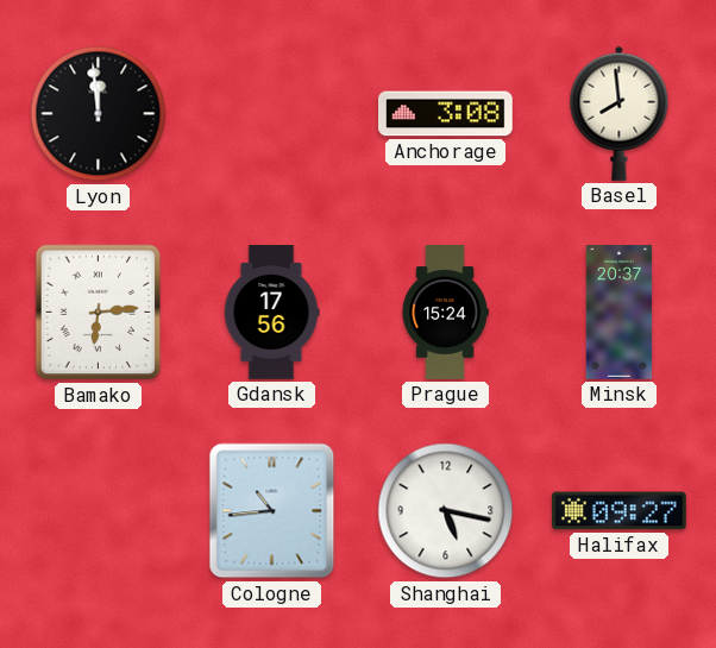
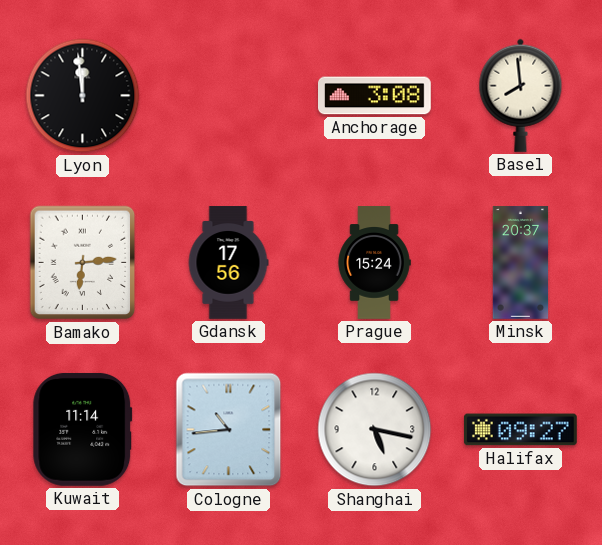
Kuwait: none -> 11:14 (83, 430)
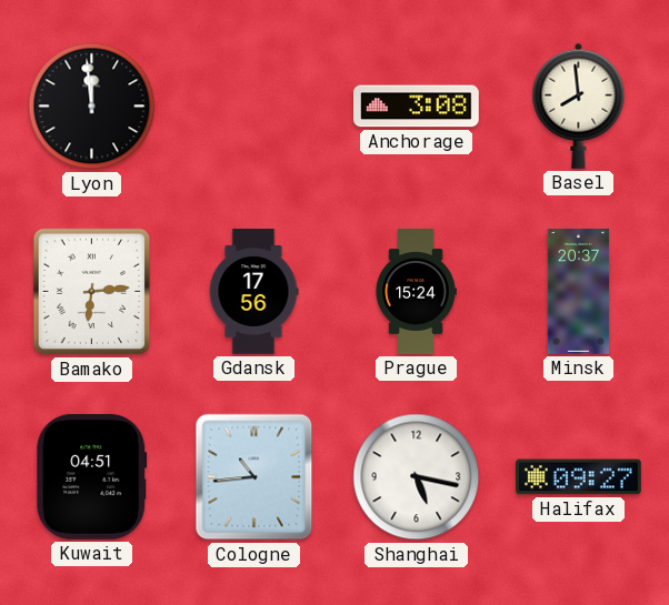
Kuwait: 11:14 -> 04:51 (92, 477)
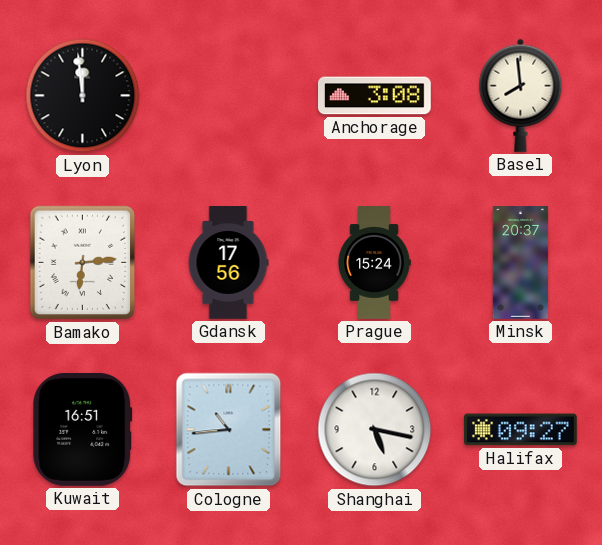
Kuwait: 04:51 -> 16:51 (83, 430)
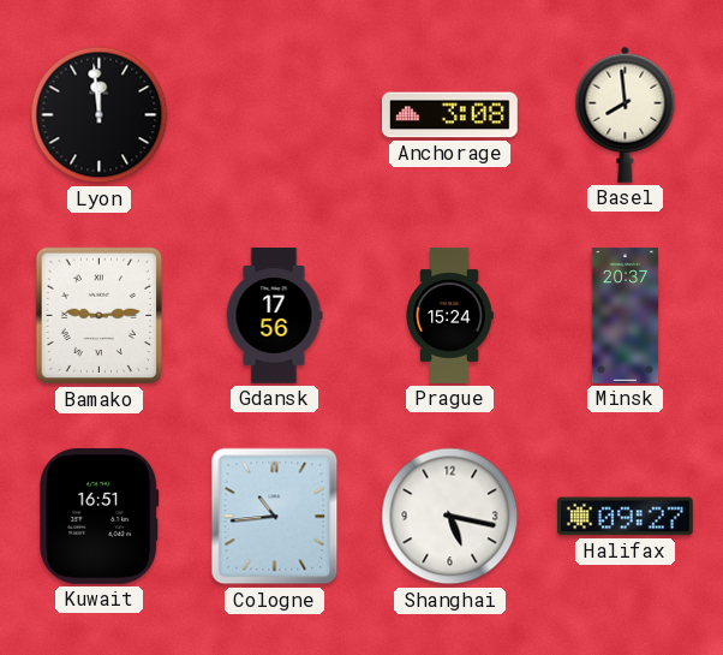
Bamako: 6:14 -> 9:14 (100, 316)
